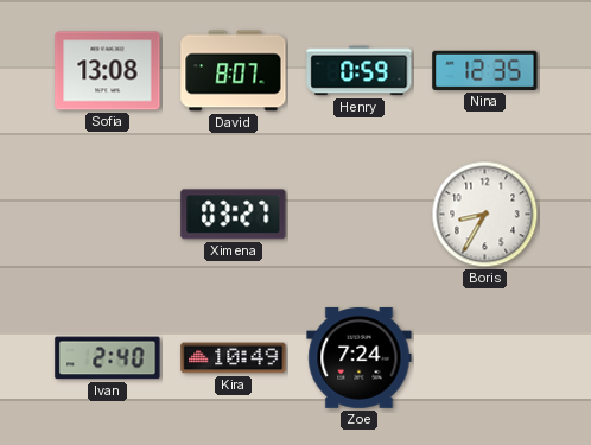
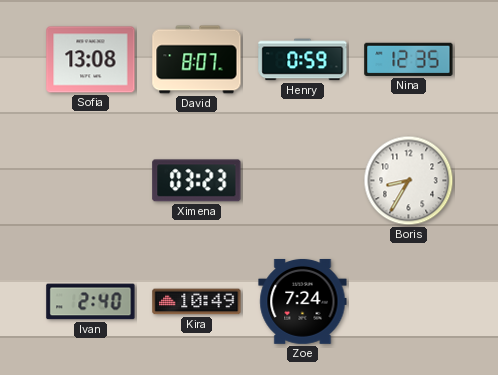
Ximena: 03:27 -> 03:23 (197, 181)
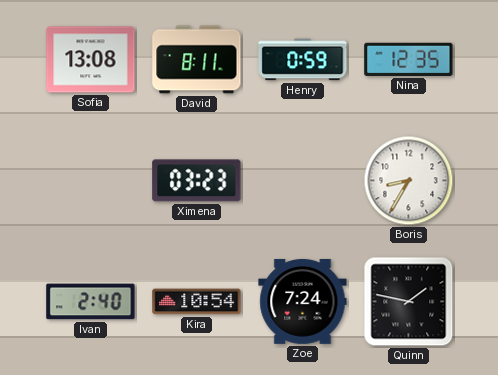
David: 8:07 -> 8:11 (197, 60)
Kira: 10:49 -> 10:54 (197, 302)
Quinn: none -> 1:47 (409, 302)
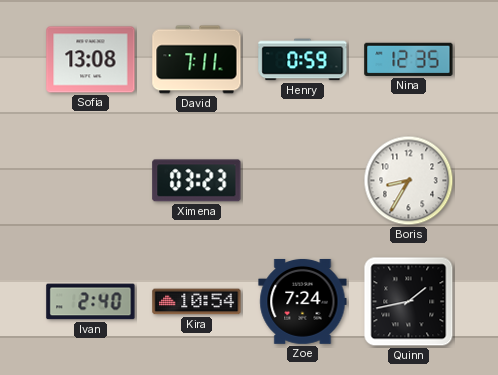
David: 8:11 -> 7:11 (197, 60)
Quinn: 1:47 -> 1:43 (409, 302)
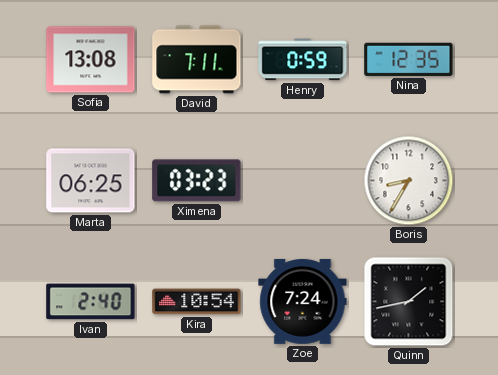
Marta: none -> 06:25 (91, 181)
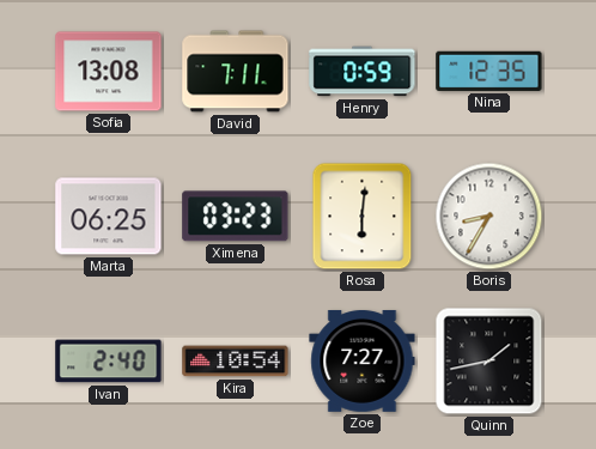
Rosa: none -> 6:01 (363, 217)
Zoe: 7:24 -> 7:27 (363, 360)
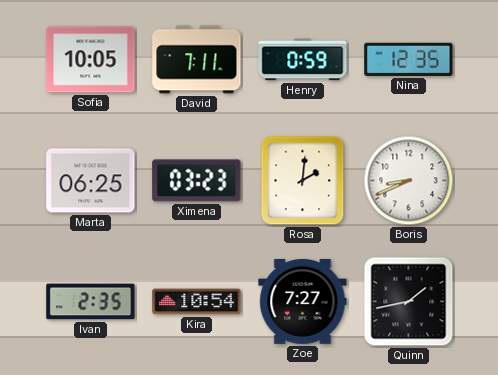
Sofia: 13:08 -> 10:05 (91, 60)
Rosa: 6:01 -> 2:01 (303, 181)
Boris: 8:35 -> 8:41 (409, 181)
Ivan: 2:40 -> 2:35 (91, 302)
